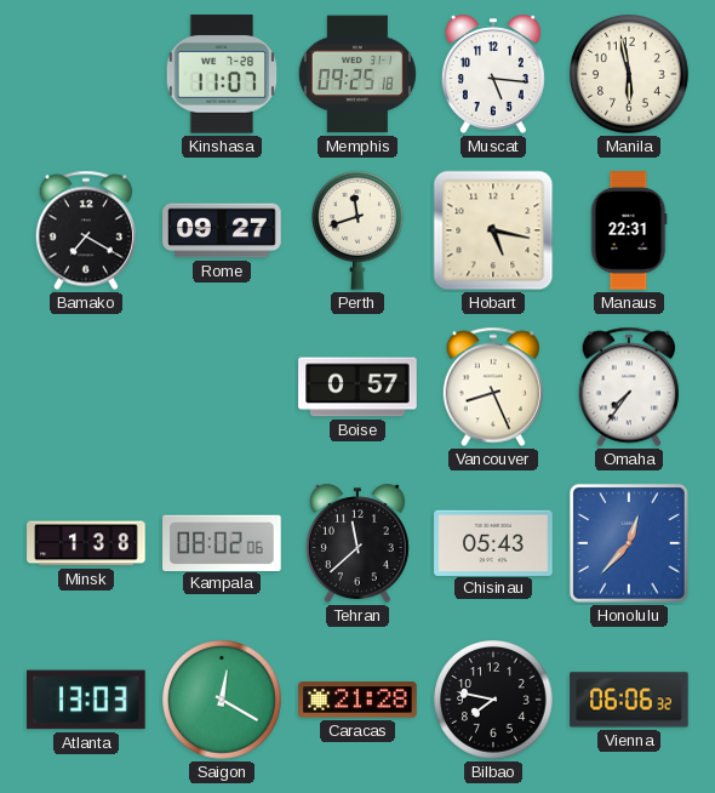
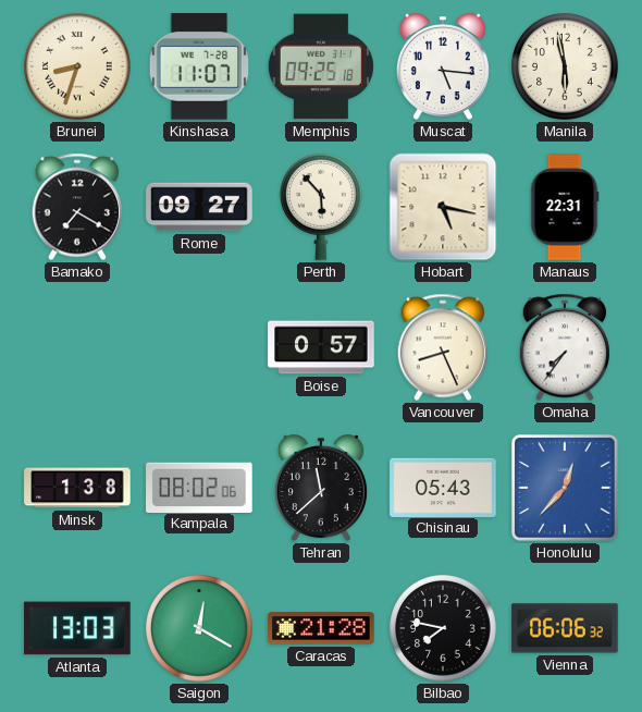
Brunei: none -> 8:33 (77, 66)
Perth: 11:42 -> 5:53 (322, 207)
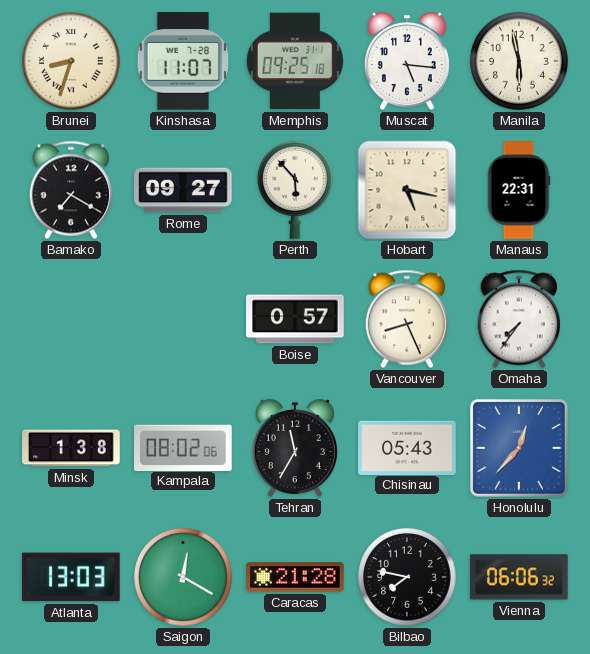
Tehran: 11:38 -> 11:35 (295, 448)
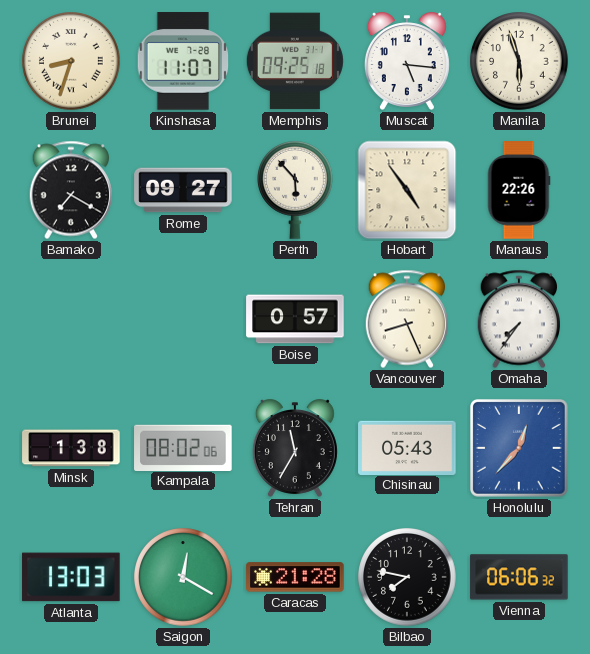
Manila: 5:58 -> 5:57 (519, 61)
Hobart: 5:17 -> 4:54 (407, 190)
Manaus: 22:31 -> 22:26 (519, 190)
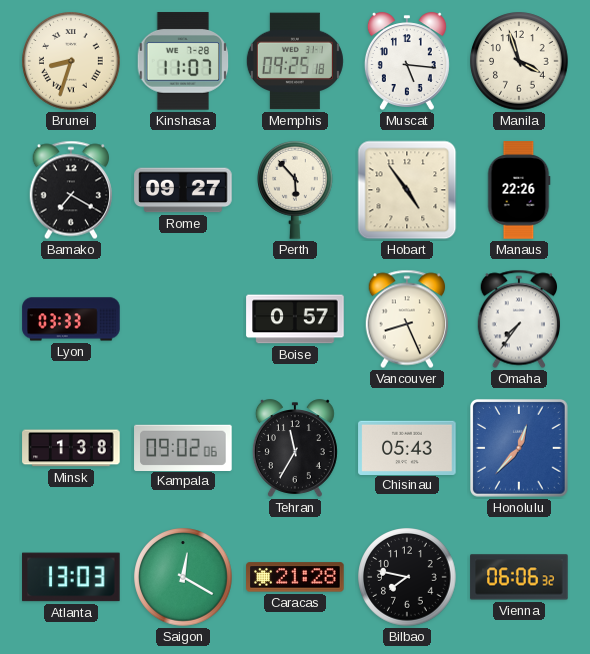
Manila: 5:57 -> 3:57 (519, 61)
Lyon: none -> 03:33 (71, 319)
Kampala: 08:02 -> 09:02 (183, 447)
